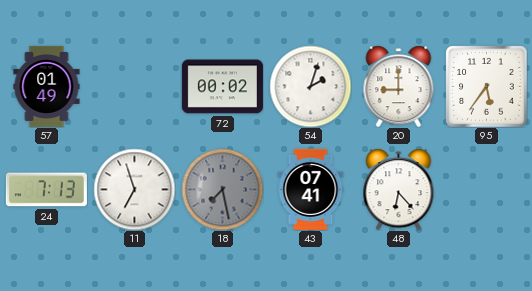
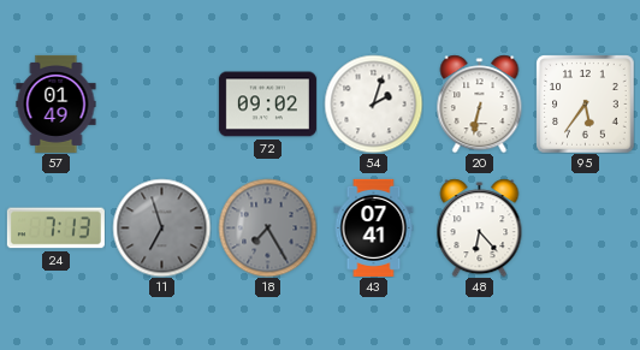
72: 00:02 -> 09:02 (267, 105)
20: 9:00 -> 6:32 (480, 103)
11 dial: white -> grey (161, 227)
18: 7:28 -> 7:25 (267, 227)
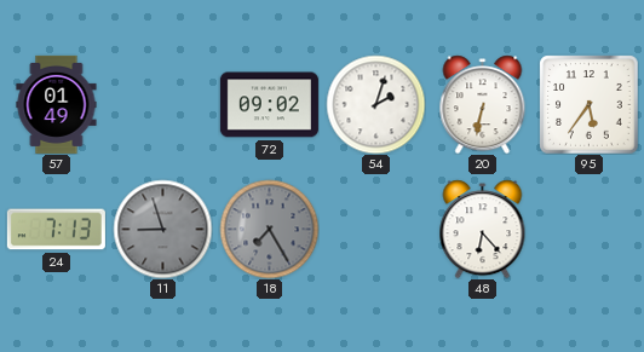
11: 6:57 -> 8:57 (162, 229)
43: 07:41 -> none (374, 227)
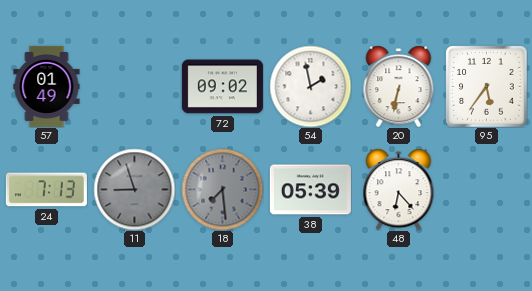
54: 2:03 -> 1:58 (310, 86)
18: 7:25 -> 7:29 (222, 189)
38: none -> 05:39 (310, 190)
